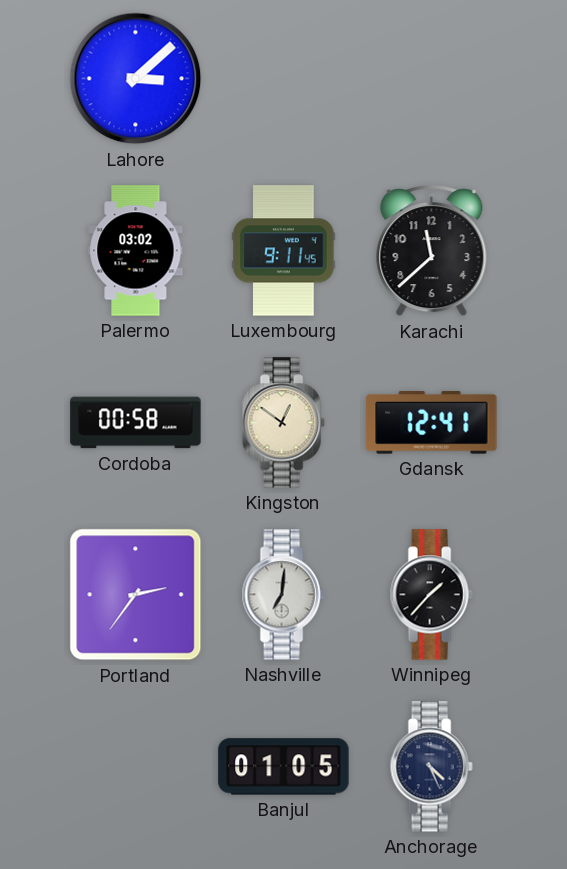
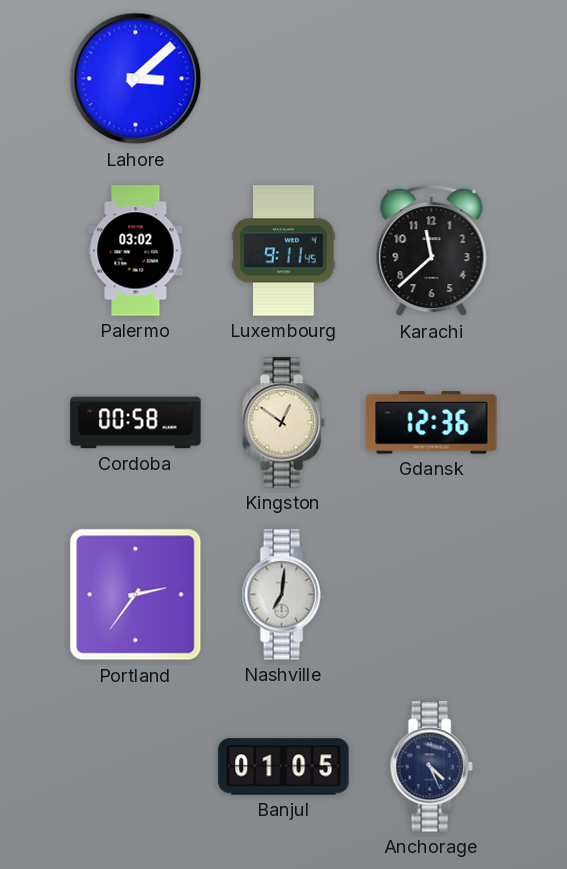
Gdansk: 12:41 -> 12:36 (432, 423)
Winnipeg: 1:37 -> none (431, 595)
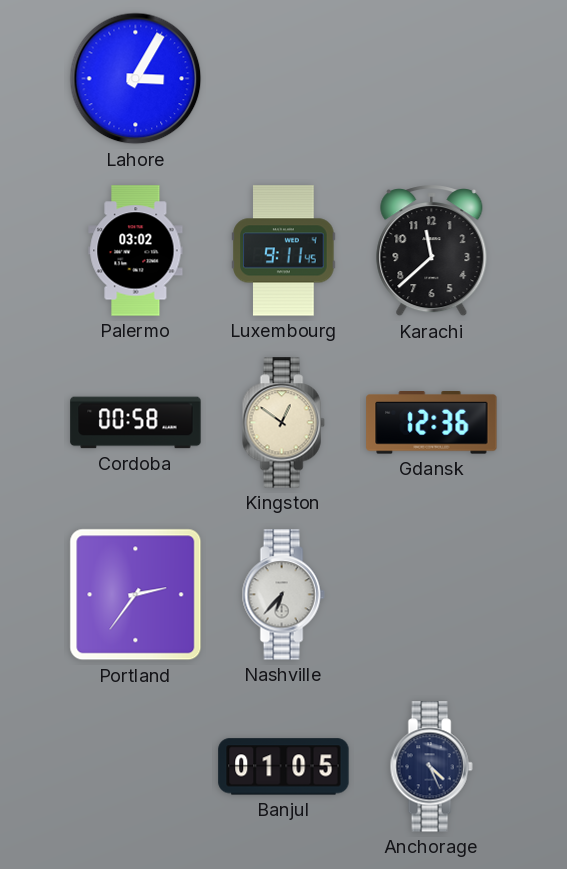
Lahore: 3:08 -> 3:05 (136, 79)
Nashville: 7:01 -> 6:37 (283, 595)
